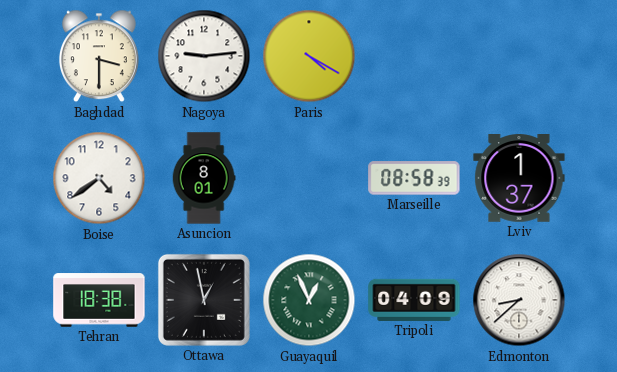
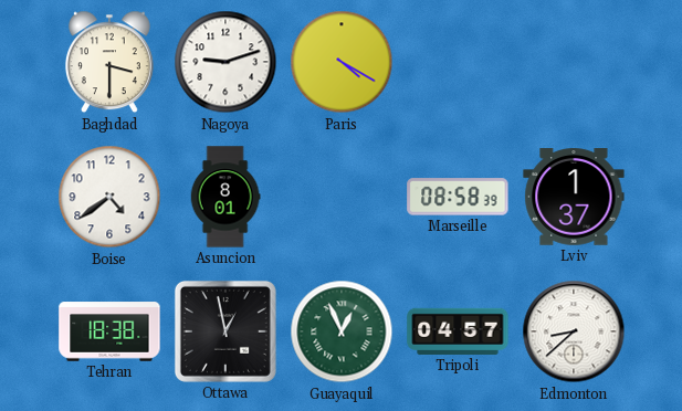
Nagoya: 9:14 -> 9:12 (225, 62)
Tripoli: 04:09 -> 04:57 (458, 331)
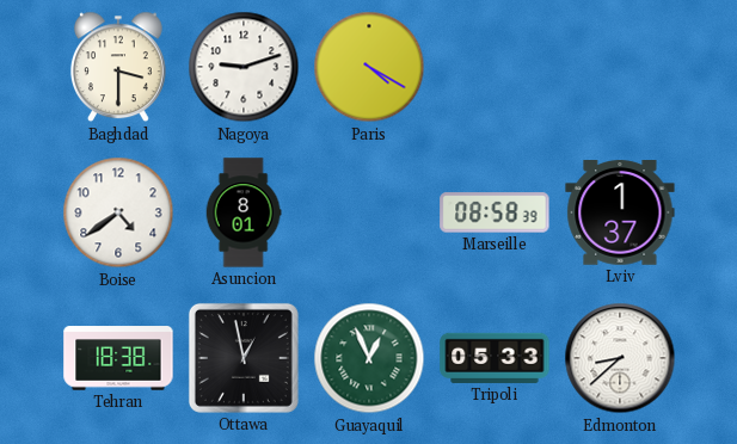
Tripoli: 04:57 -> 05:33 (495, 358)
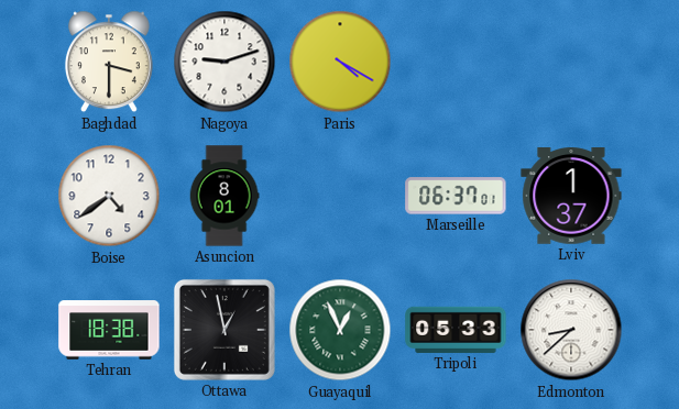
Marseille: 08:58 -> 06:37 (456, 196)
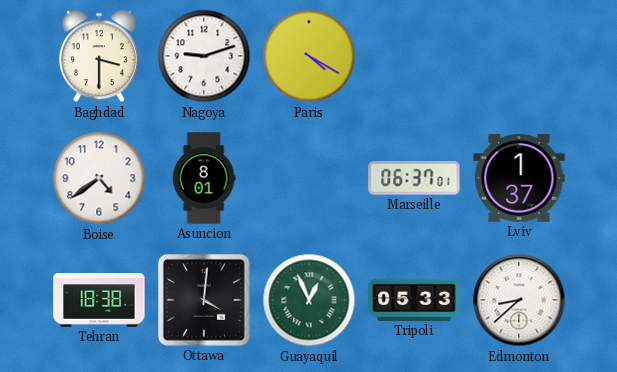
Ottawa: 12:58 -> 4:01 (204, 300)
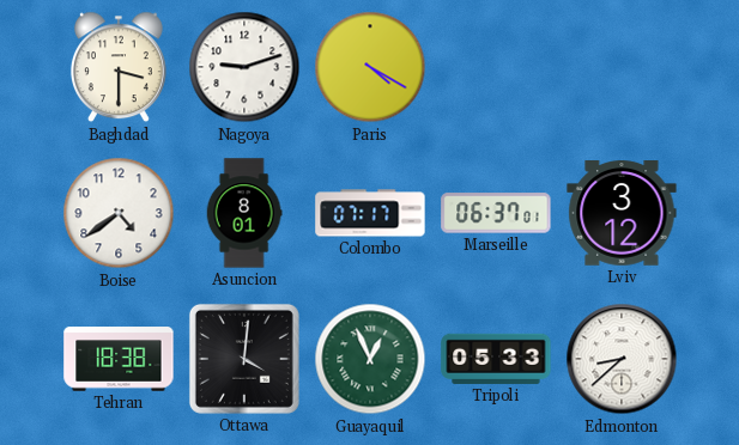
Colombo: none -> 07:17 (370, 213)
Lviv: 1:37 -> 3:12 (622, 213)
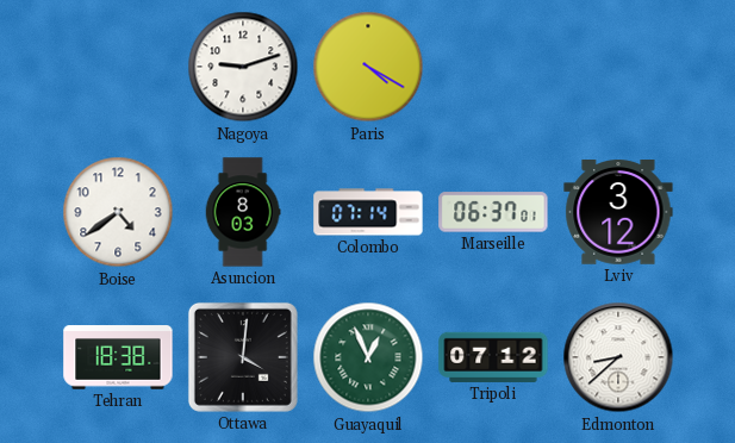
Baghdad: 3:30 -> none (119, 67)
Asuncion: 8:01 -> 8:03 (243, 212)
Colombo: 07:17 -> 07:14 (368, 212)
Tripoli: 05:33 -> 07:12 (493, 357)
